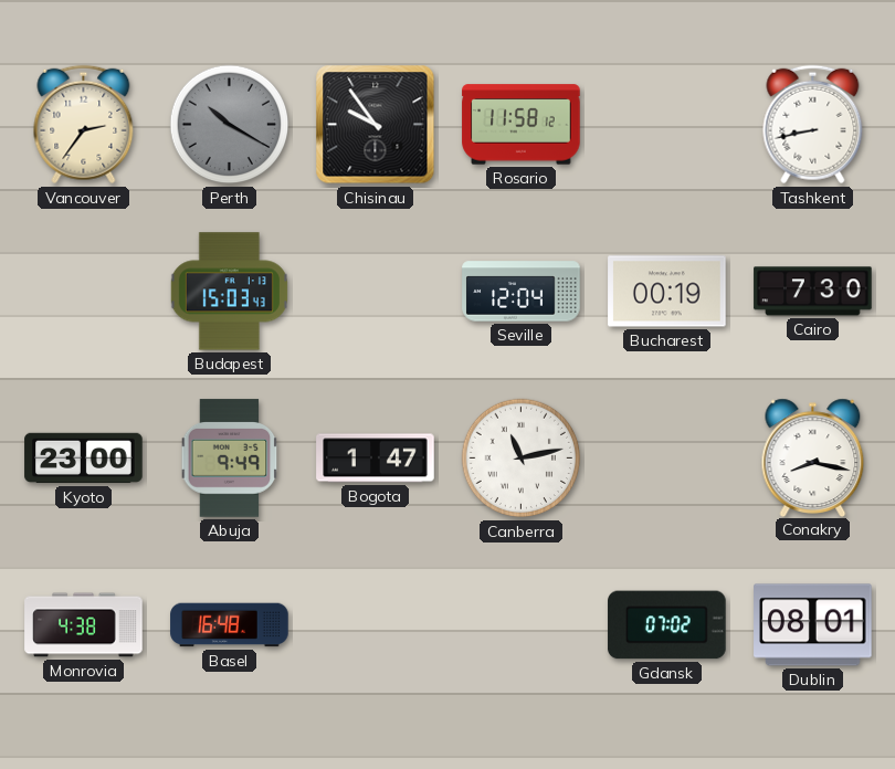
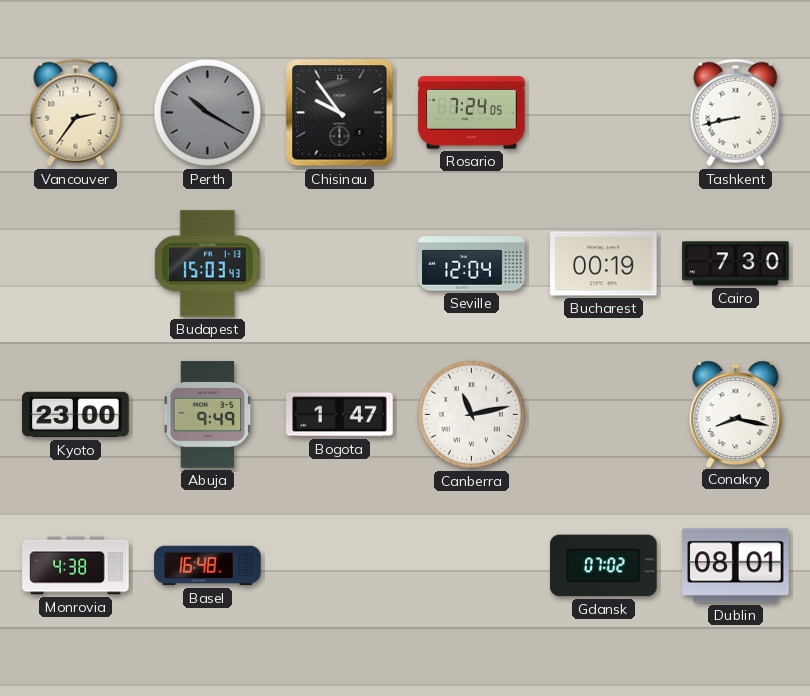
Rosario: 11:58 -> 7:24 (472, 113)
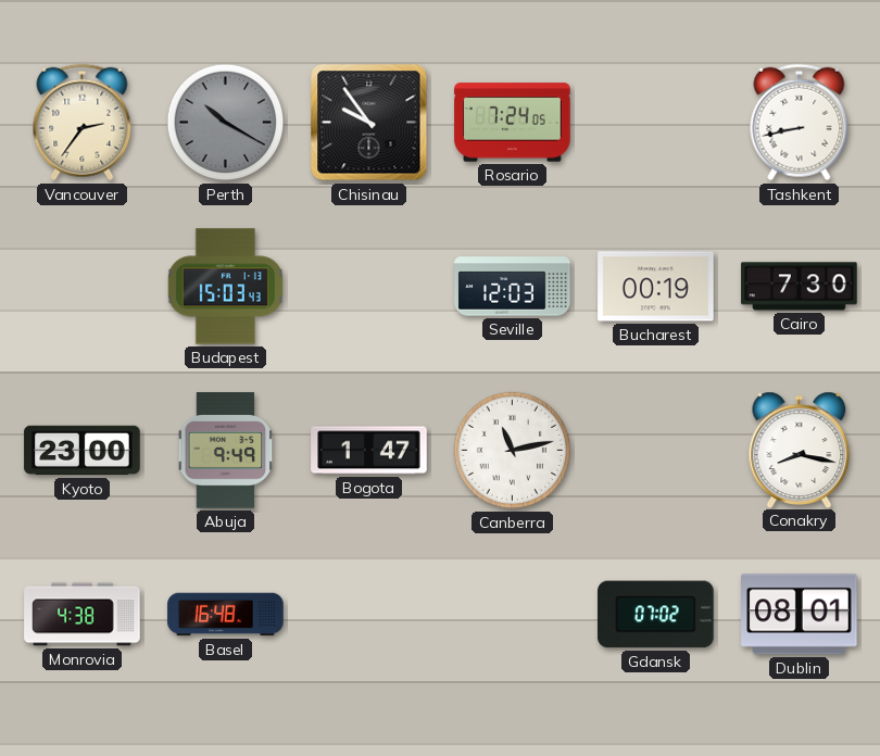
Seville: 12:04 -> 12:03 (513, 287)
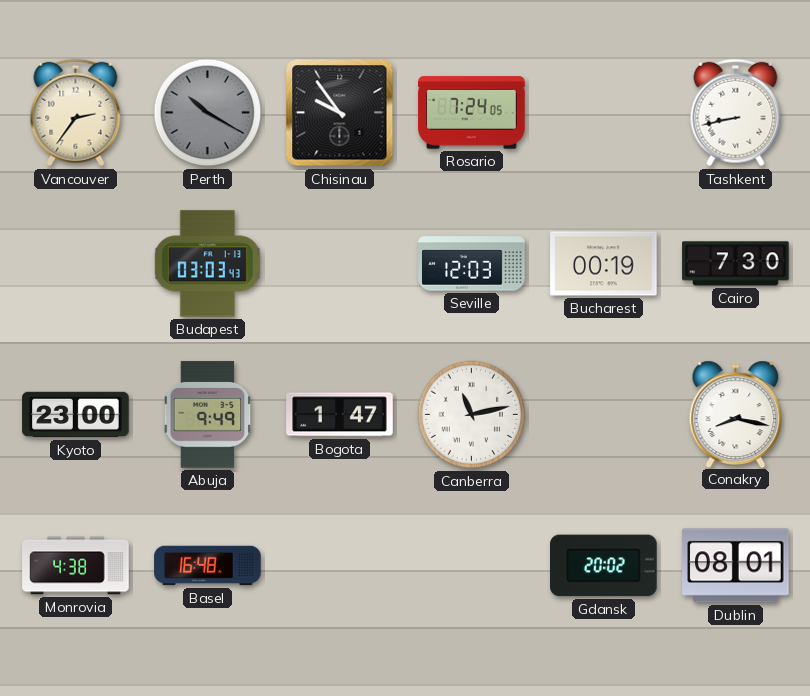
Budapest: 15:03 -> 03:03 (207, 264)
Gdansk: 07:02 -> 20:02 (604, 566)
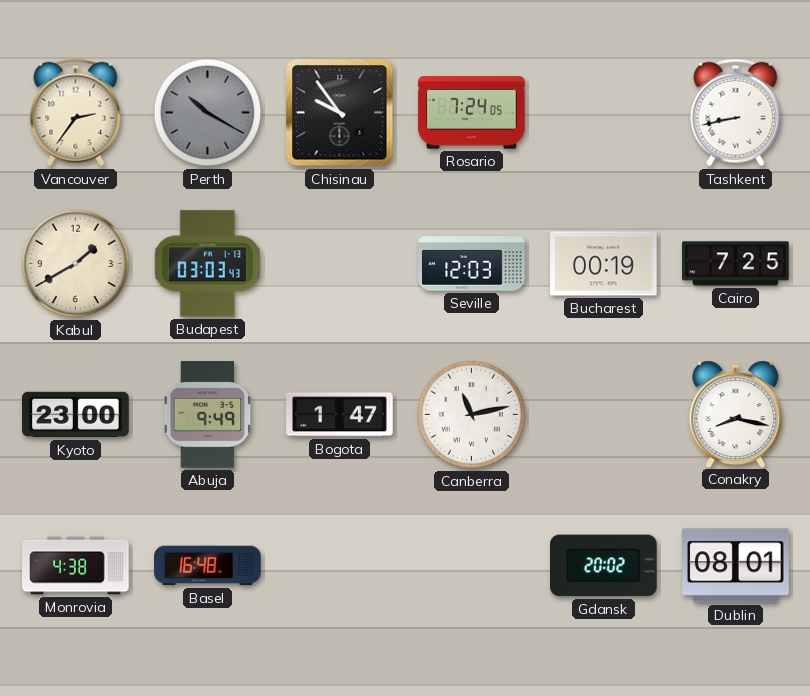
Kabul: none -> 1:40 (76, 264)
Cairo: 7:30 -> 7:25 (736, 264)
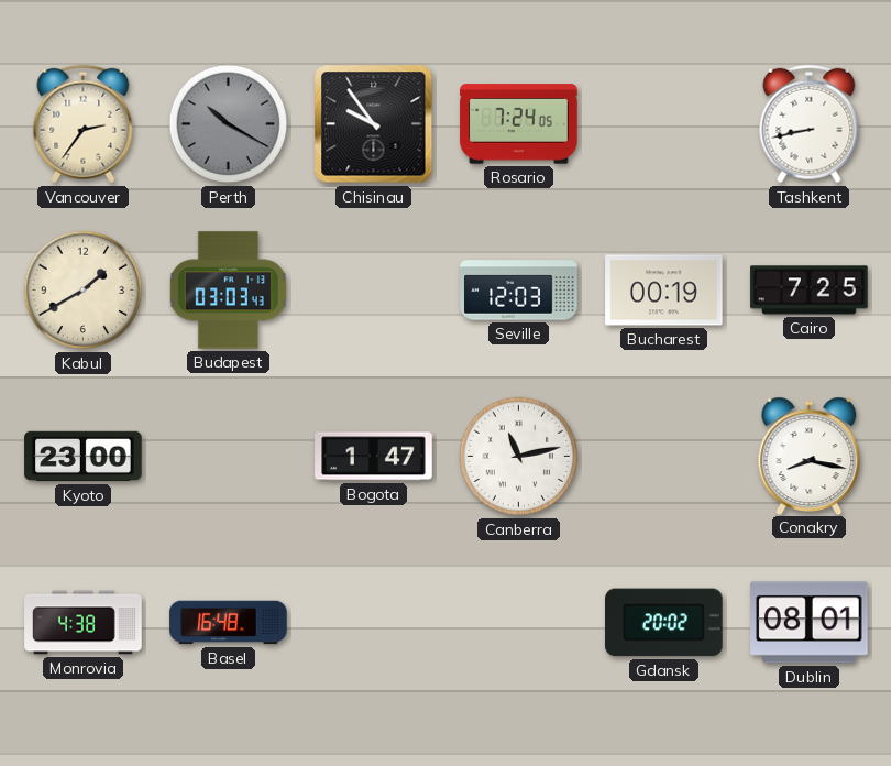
Abuja: 9:49 -> none (208, 415)
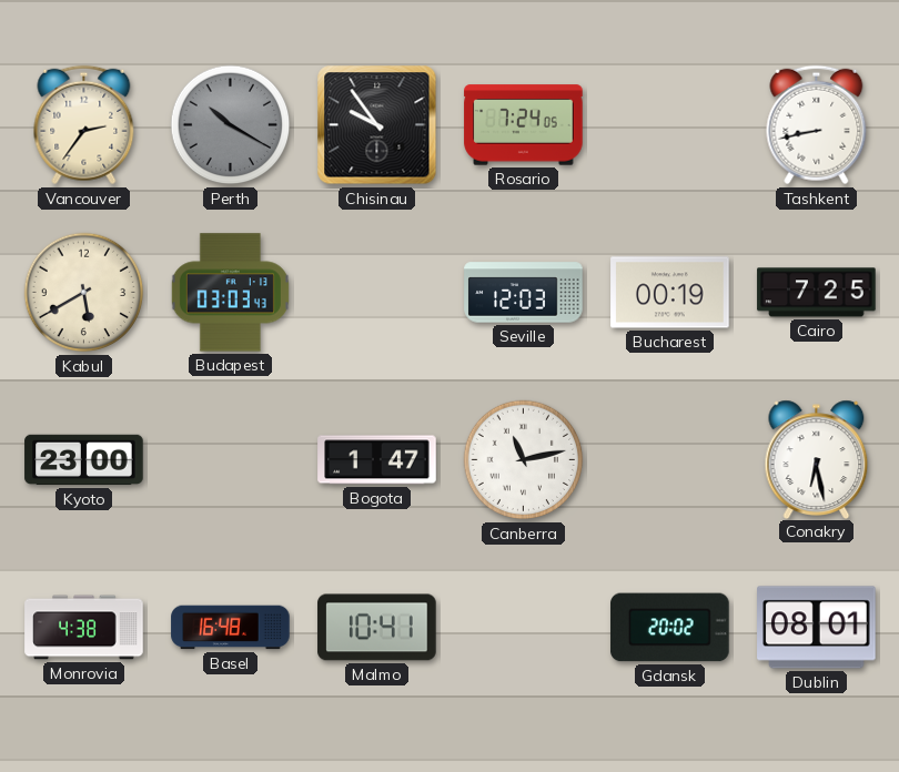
Kabul: 1:40 -> 5:40 (84, 293)
Conakry: 8:17 -> 6:28 (817, 459)
Malmo: none -> 10:41 (377, 628)
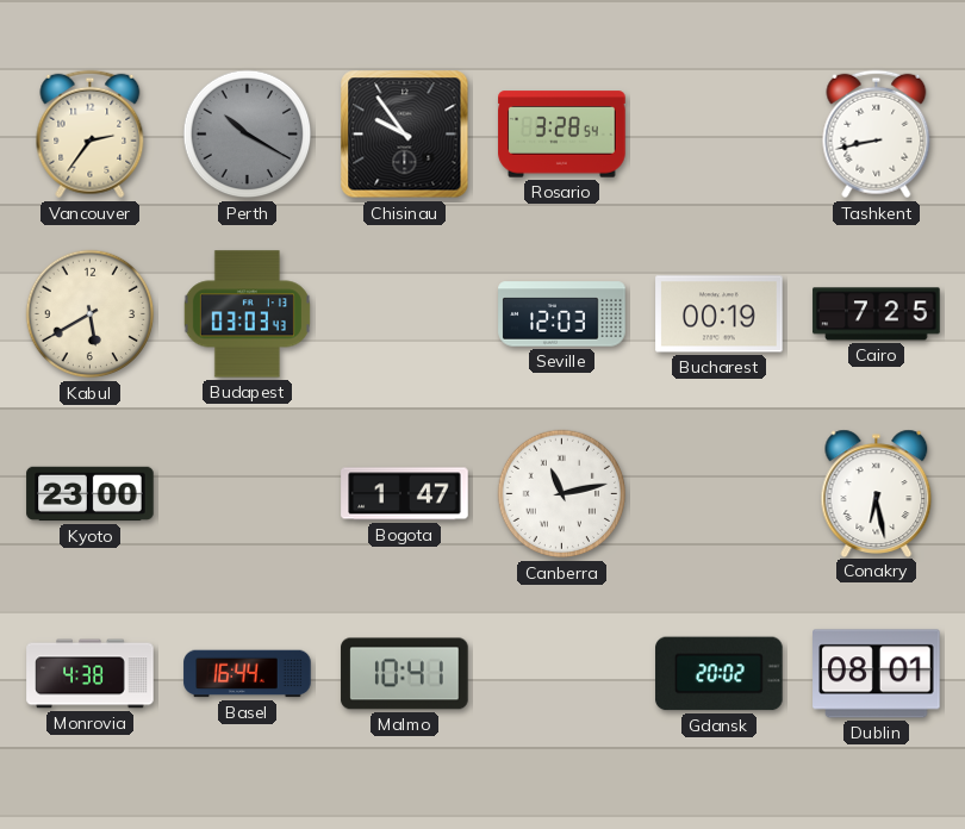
Rosario: 7:24 -> 3:28 (562, 135)
Basel: 16:48 -> 16:44 (248, 674)
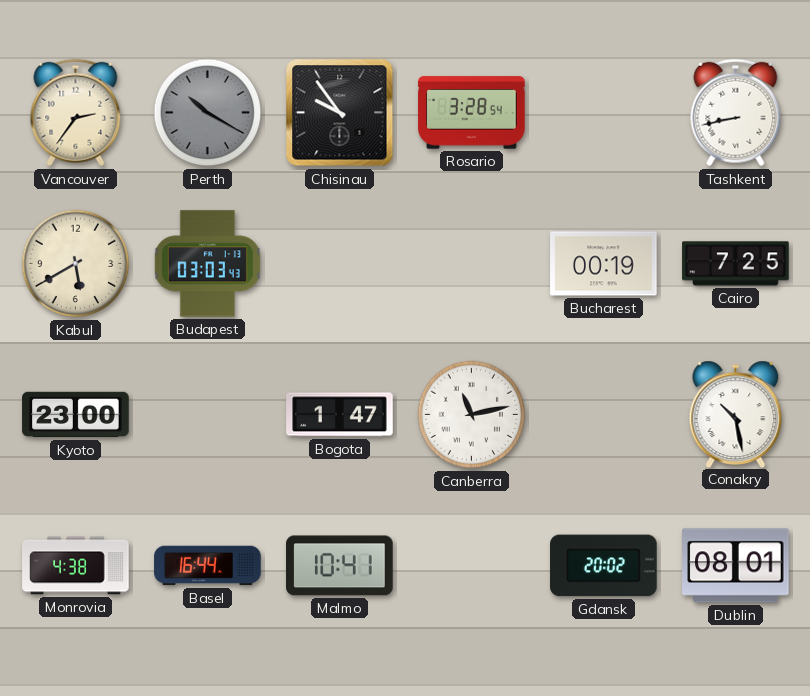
Seville: 12:03 -> none (562, 314)
Conakry: 6:28 -> 10:28 (736, 414)
